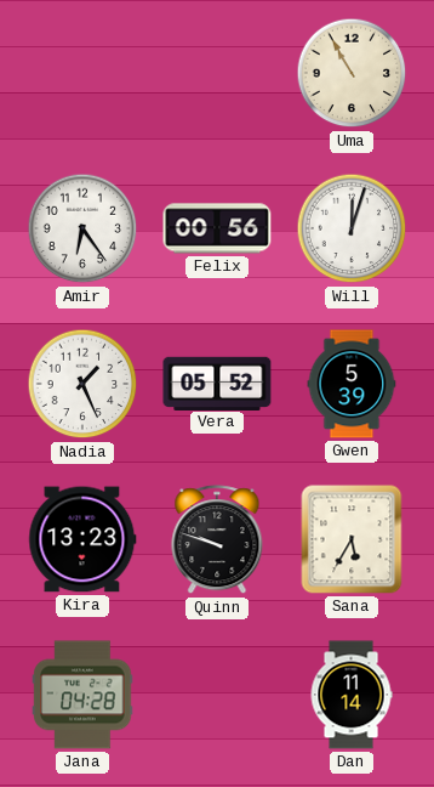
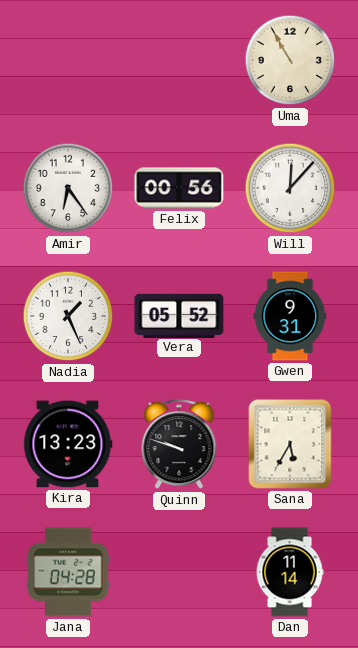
Will: 12:03 -> 12:07 (290, 188)
Gwen: 5:39 -> 9:31 (290, 316)
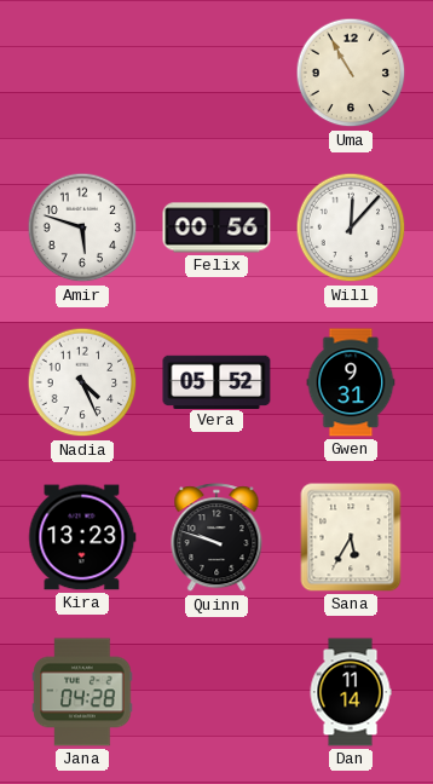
Amir: 6:24 -> 5:48 (82, 227)
Nadia: 1:26 -> 4:26 (82, 382)
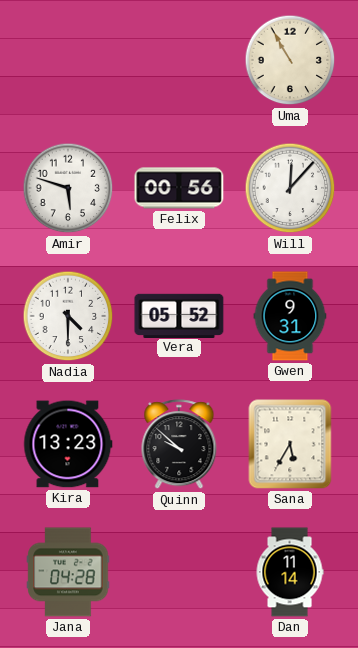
Nadia: 4:26 -> 4:30 (68, 316)
Quinn: 9:48 -> 9:52 (179, 445)
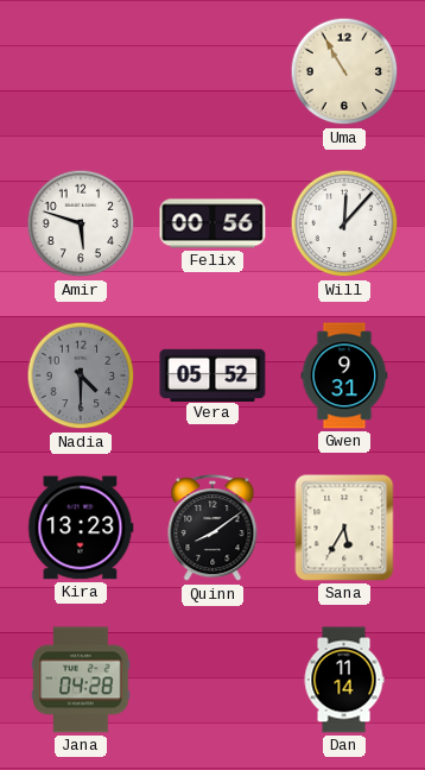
Nadia dial: white -> grey (81, 375)
Quinn: 9:52 -> 8:09 (213, 529)
